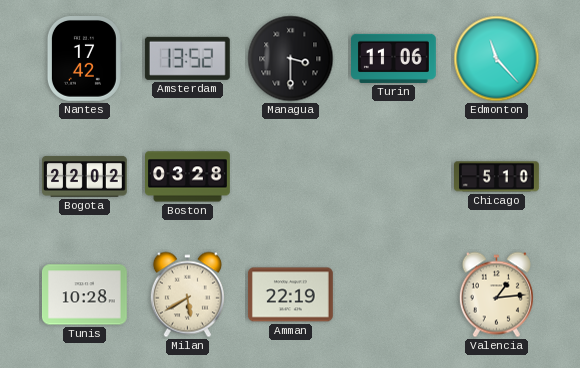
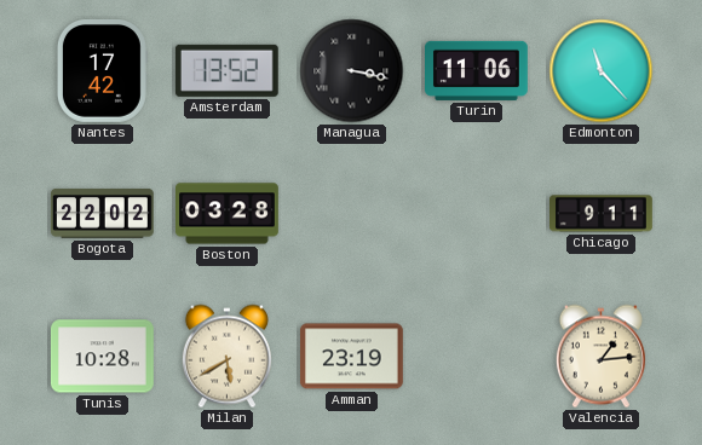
Managua: 3:30 -> 3:17 (352, 71)
Chicago: 5:10 -> 9:11 (602, 214)
Amman: 22:19 -> 23:19 (351, 357)
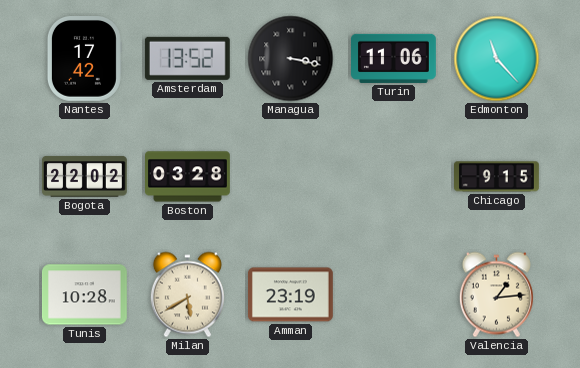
Chicago: 9:11 -> 9:15 (497, 177)
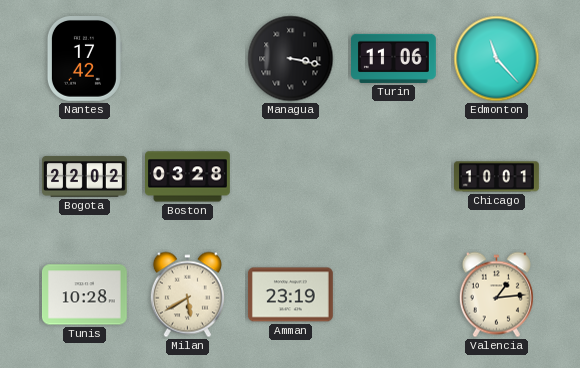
Amsterdam: 13:52 -> none (187, 58)
Chicago: 9:15 -> 10:01 (497, 177)
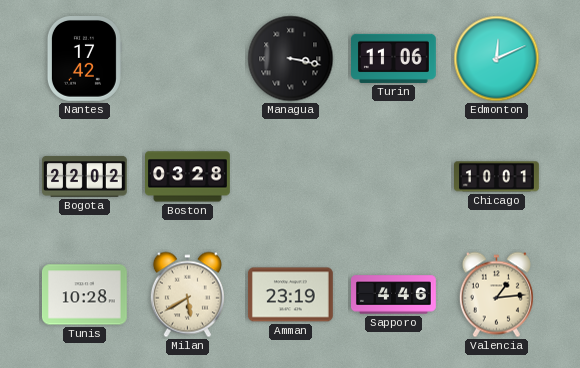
Edmonton: 11:23 -> 12:11 (497, 59)
Sapporo: none -> 4:46 (394, 295)
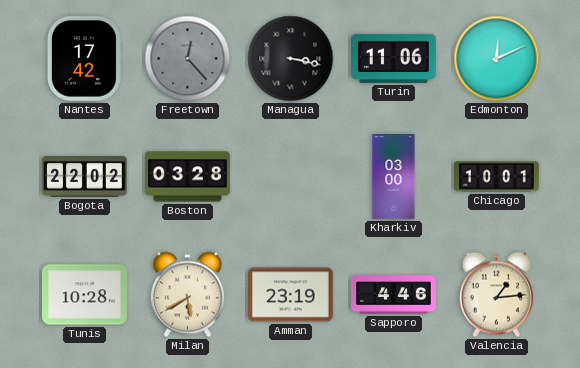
Freetown: none -> 12:23 (188, 59)
Kharkiv: none -> 03:00 (394, 177)
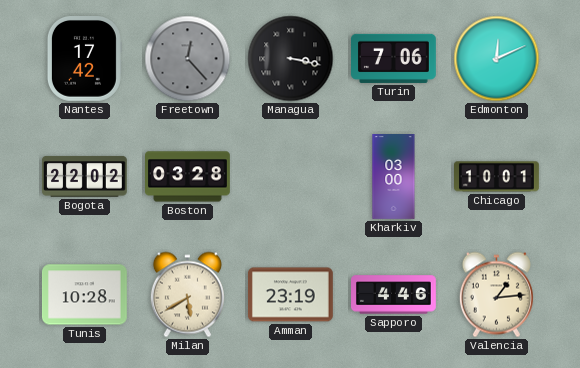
Turin: 11:06 -> 7:06 (394, 58)
